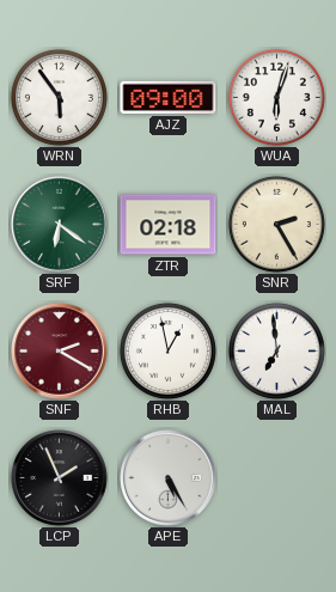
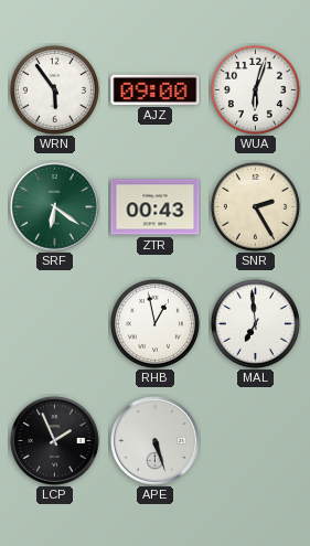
ZTR: 02:18 -> 00:43 (156, 207)
SNF: 2:20 -> none (60, 352)
APE: 5:25 -> 5:27 (156, 441)
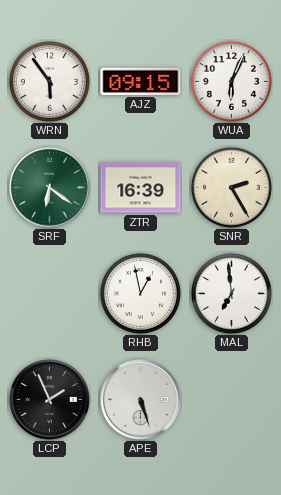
AJZ: 09:00 -> 09:15 (141, 81)
WUA: 6:03 -> 6:04 (231, 81)
ZTR: 00:43 -> 16:39 (141, 188)
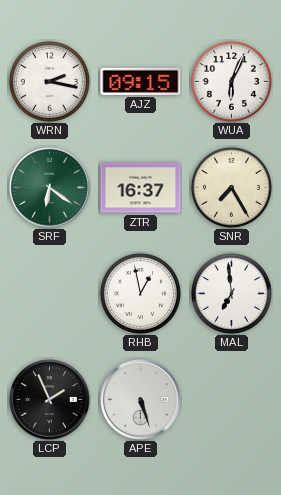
WRN: 5:54 -> 2:17 (49, 81)
ZTR: 16:39 -> 16:37 (141, 188)
SNR: 2:25 -> 7:25 (231, 187)
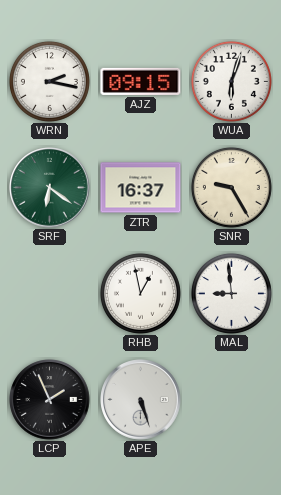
WUA: 6:04 -> 6:03 (231, 81)
SNR: 7:25 -> 9:25 (231, 187)
MAL: 6:59 -> 8:59 (231, 293)
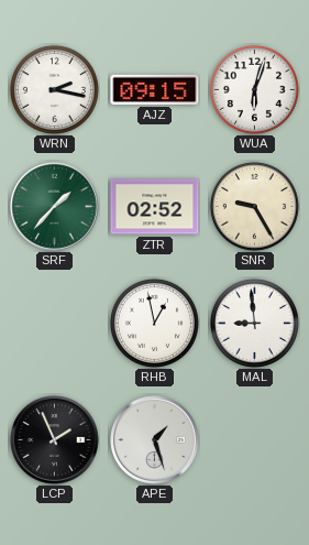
SRF: 6:21 -> 1:37 (55, 207)
ZTR: 16:37 -> 02:52 (155, 207)
APE: 5:27 -> 1:27 (155, 440)
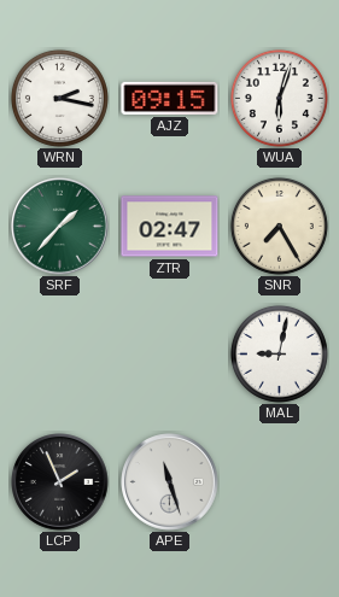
ZTR: 02:52 -> 02:47 (170, 227)
SNR: 9:25 -> 7:25 (279, 226)
RHB: 12:58 -> none (154, 323)
MAL: 8:59 -> 9:02 (279, 353)
APE: 1:27 -> 11:27 (170, 482)
